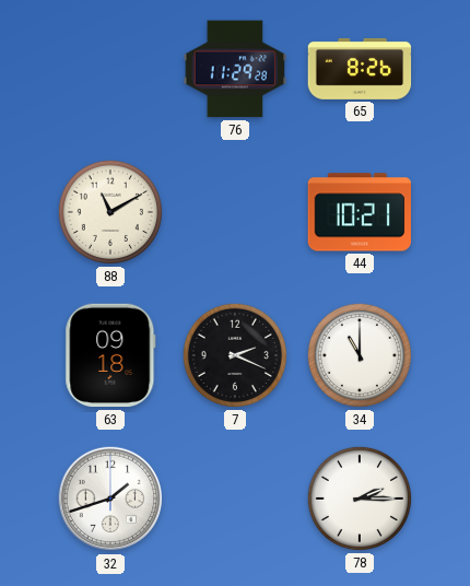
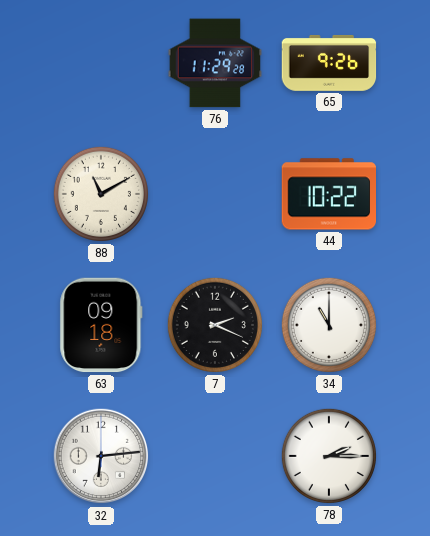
65: 8:26 -> 9:26 (329, 63)
44: 10:21 -> 10:22 (329, 194)
32: 1:42 -> 6:14 (101, 456)
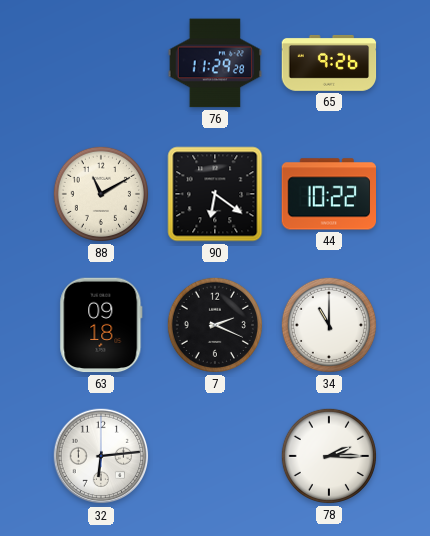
90: none -> 6:21 (215, 194)
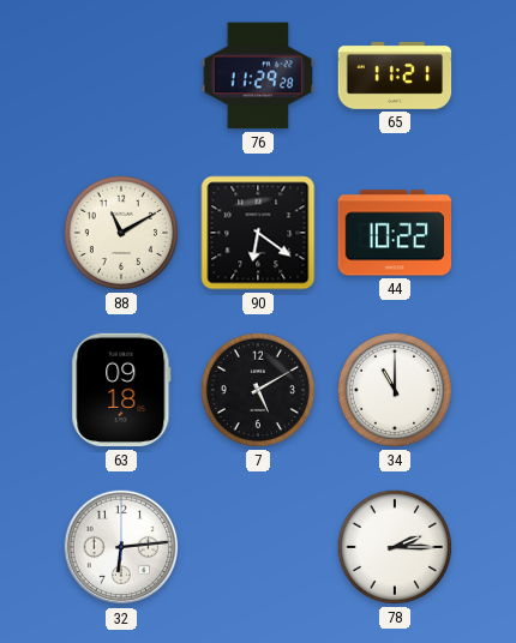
65: 9:26 -> 11:21 (395, 76)
7: 2:19 -> 5:10 (258, 390)
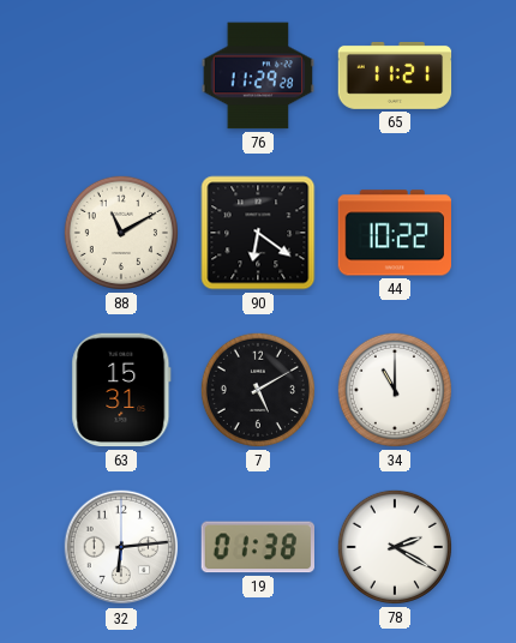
63: 09:18 -> 15:31 (121, 390)
19: none -> 01:38 (257, 547)
78: 2:15 -> 2:20 (395, 547)
